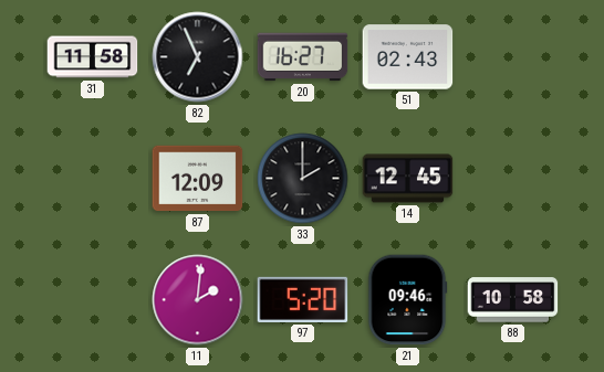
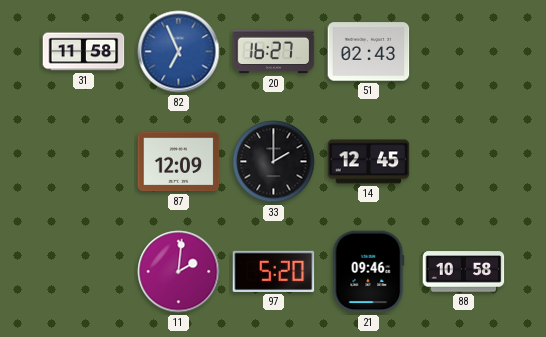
82 dial: black -> blue (179, 52)
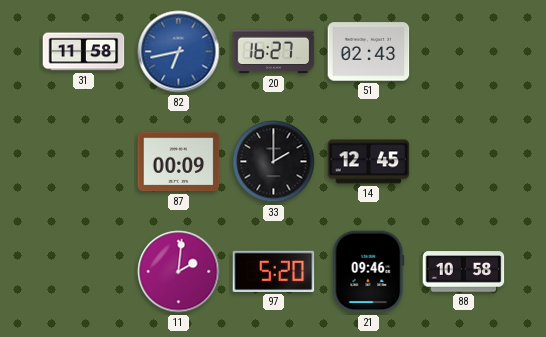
82: 6:56 -> 6:43 (179, 52)
87: 12:09 -> 00:09 (179, 162)
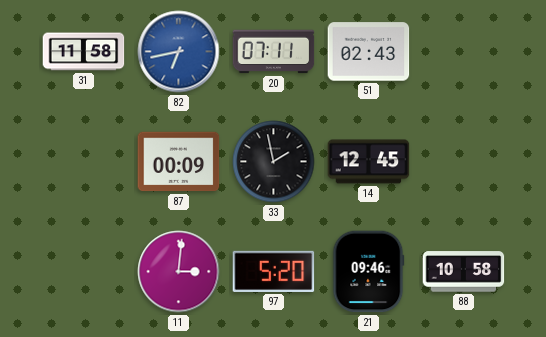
20: 16:27 -> 07:11 (274, 52)
33: 2:00 -> 1:58 (274, 162)
11: 2:01 -> 3:01 (179, 272)
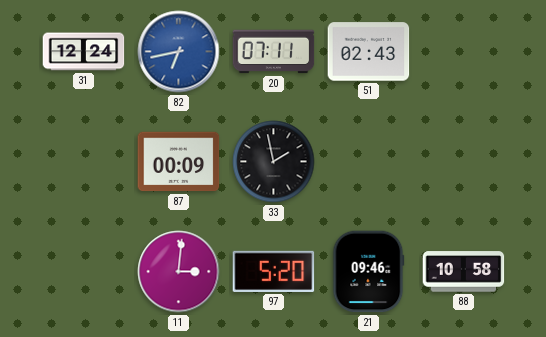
31: 11:58 -> 12:24 (84, 52)
14: 12:45 -> none (369, 162)
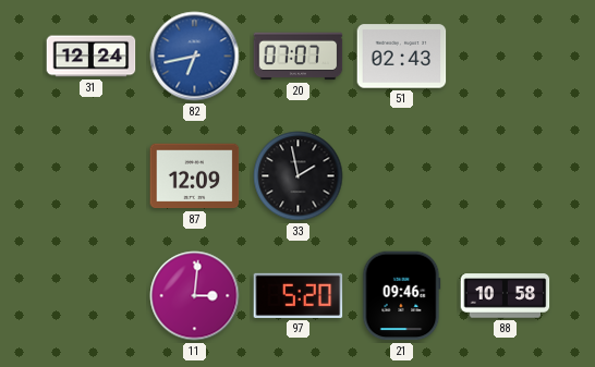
20: 07:11 -> 07:07 (299, 57)
87: 00:09 -> 12:09 (195, 176)
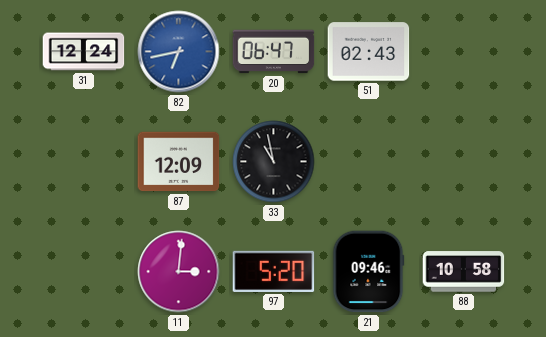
20: 07:07 -> 06:47 (274, 52)
33: 1:58 -> 10:58 (274, 162)
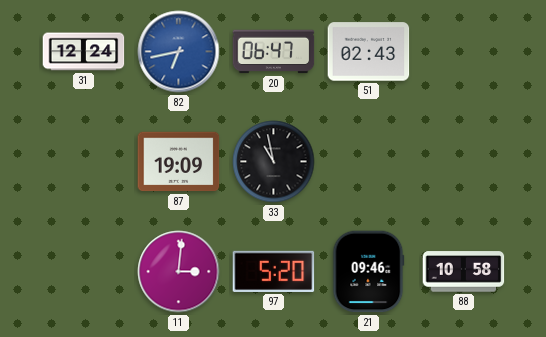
87: 12:09 -> 19:09 (179, 162)
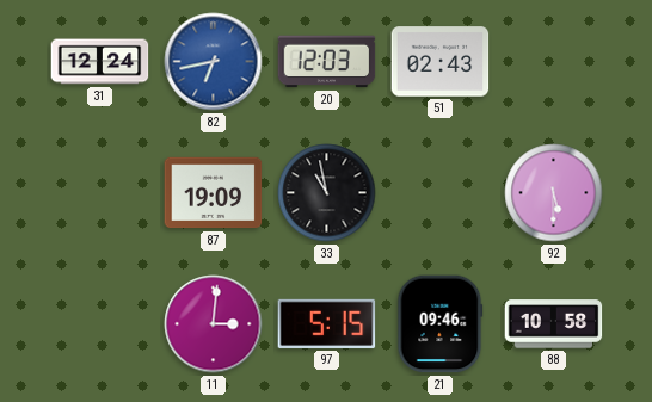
20: 06:47 -> 12:03 (327, 62)
92: none -> 5:30 (554, 193)
97: 5:20 -> 5:15 (327, 323)
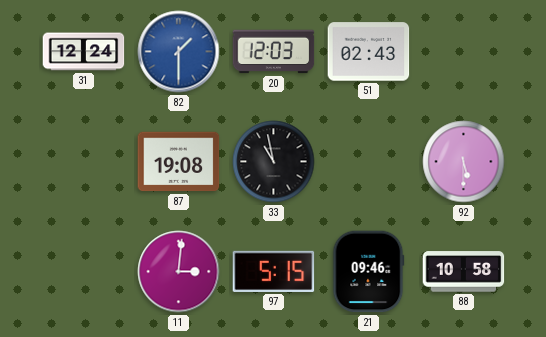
82: 6:43 -> 1:30 (179, 52)
87: 19:09 -> 19:08 (179, 162)
